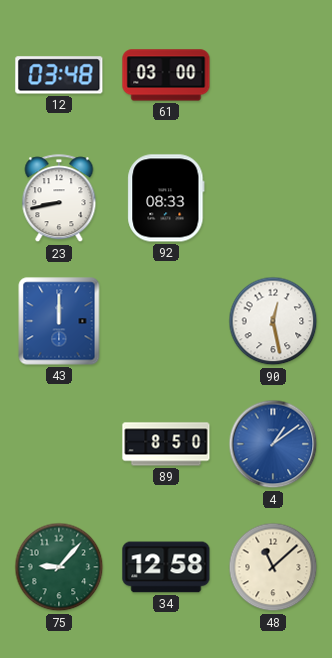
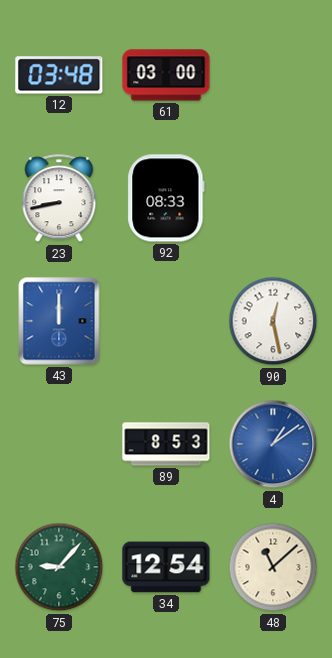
89: 8:50 -> 8:53 (166, 444)
34: 12:58 -> 12:54 (166, 567)
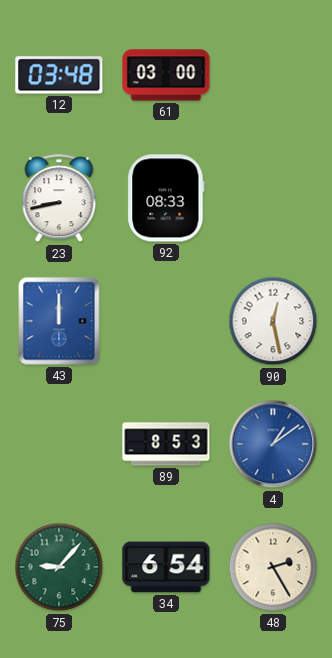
34: 12:54 -> 6:54 (166, 567)
48: 11:08 -> 2:25 (273, 567)
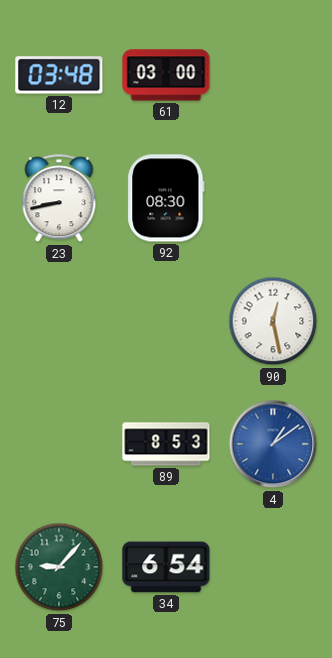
92: 08:33 -> 08:30 (166, 198)
43: 12:00 -> none (59, 321)
48: 2:25 -> none (273, 567)
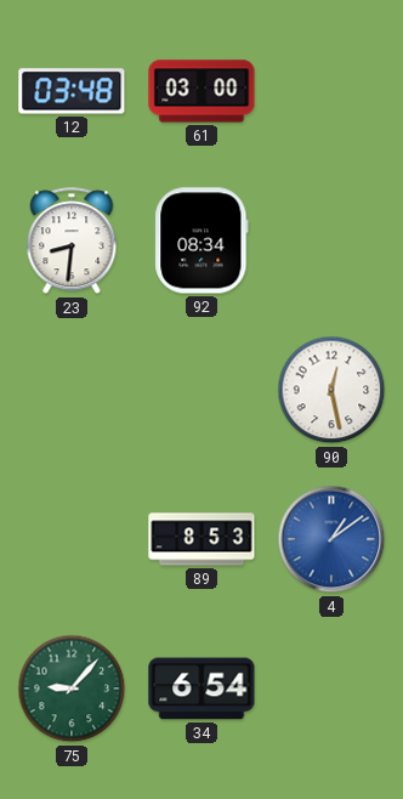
23: 8:43 -> 8:31 (72, 242)
92: 08:30 -> 08:34 (201, 240)
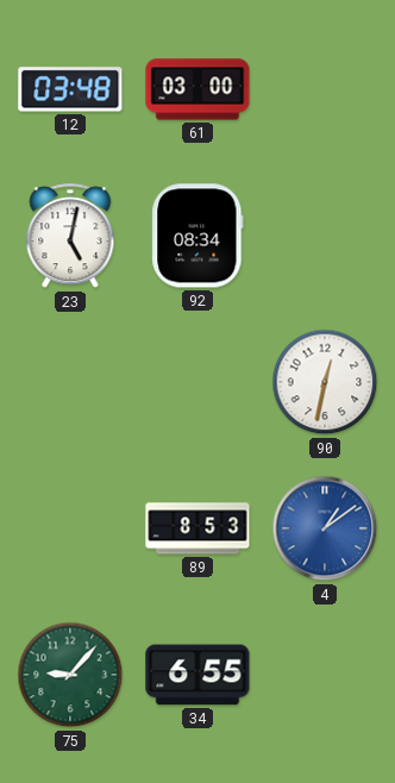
23: 8:31 -> 5:02 (70, 237)
90: 12:28 -> 12:32 (325, 382)
34: 6:54 -> 6:55 (197, 675)
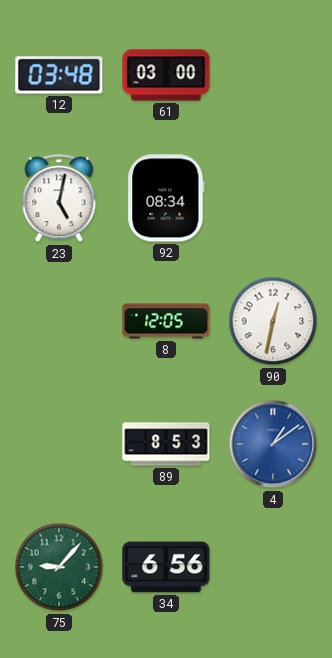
8: none -> 12:05 (166, 321)
34: 6:55 -> 6:56 (166, 567)
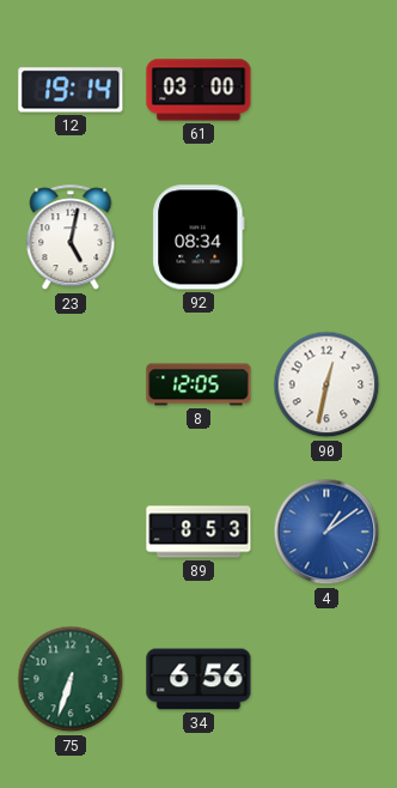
12: 03:48 -> 19:14 (71, 90)
75: 9:07 -> 6:33 (71, 679)
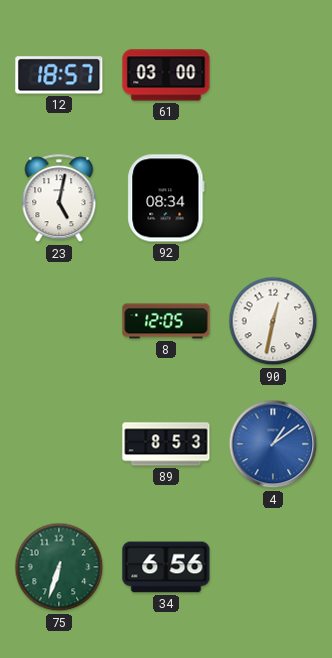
12: 19:14 -> 18:57 (59, 75)
